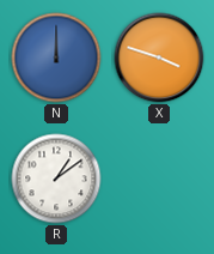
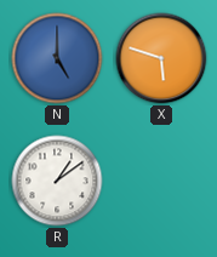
N: 12:00 -> 5:00 (57, 58)
X: 3:48 -> 5:48 (161, 58)
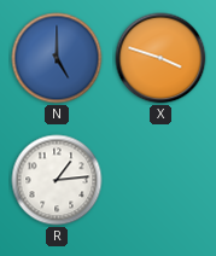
X: 5:48 -> 3:48 (160, 58)
R: 1:09 -> 1:14 (57, 180)
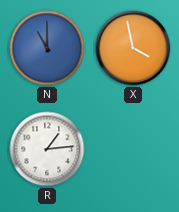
N: 5:00 -> 11:00 (47, 48)
X: 3:48 -> 3:58 (133, 48)
